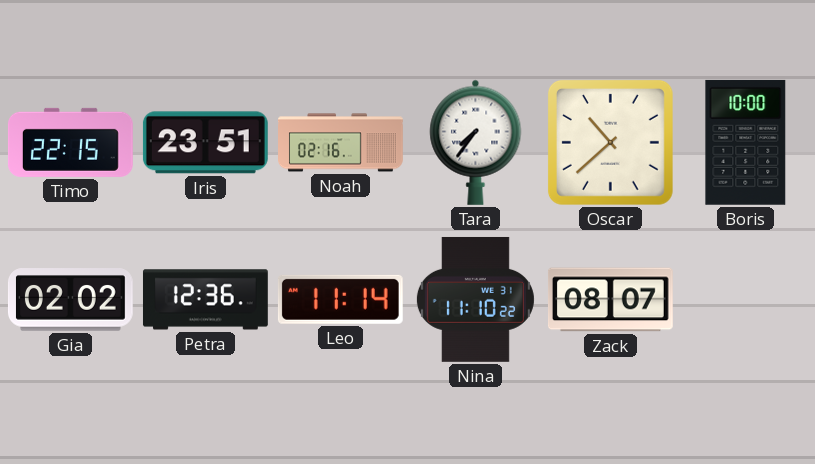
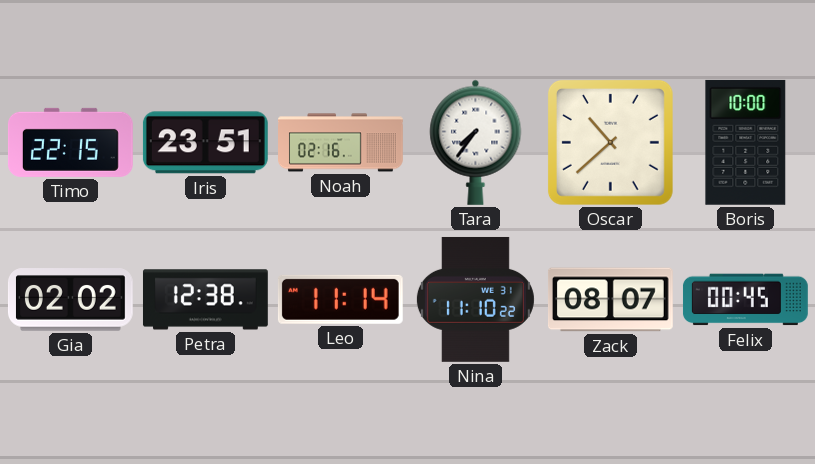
Petra: 12:36 -> 12:38 (205, 300)
Felix: none -> 00:45 (746, 300)
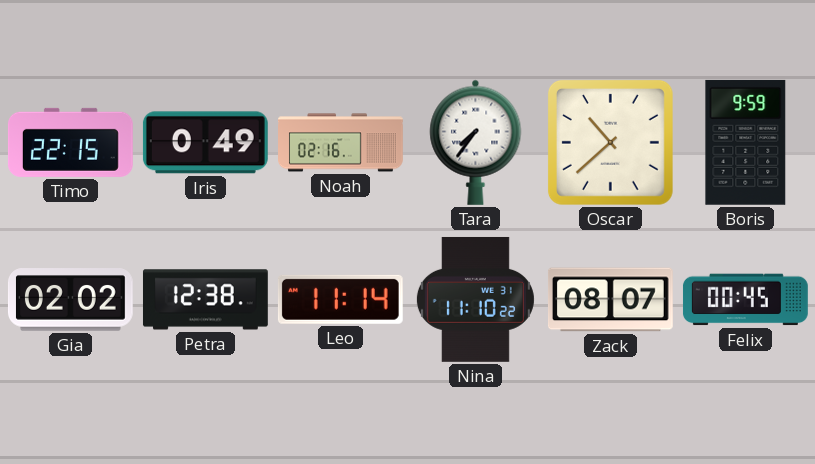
Iris: 23:51 -> 0:49 (205, 143)
Boris: 10:00 -> 9:59 (746, 142)
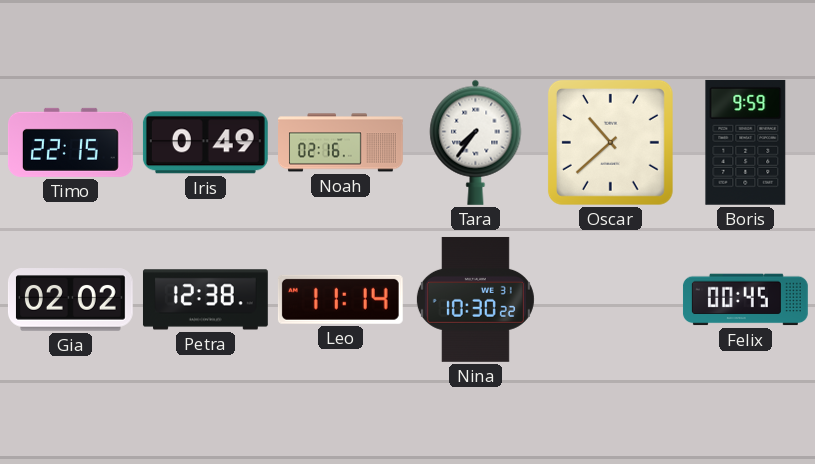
Nina: 11:10 -> 10:30 (475, 299)
Zack: 08:07 -> none (610, 300)
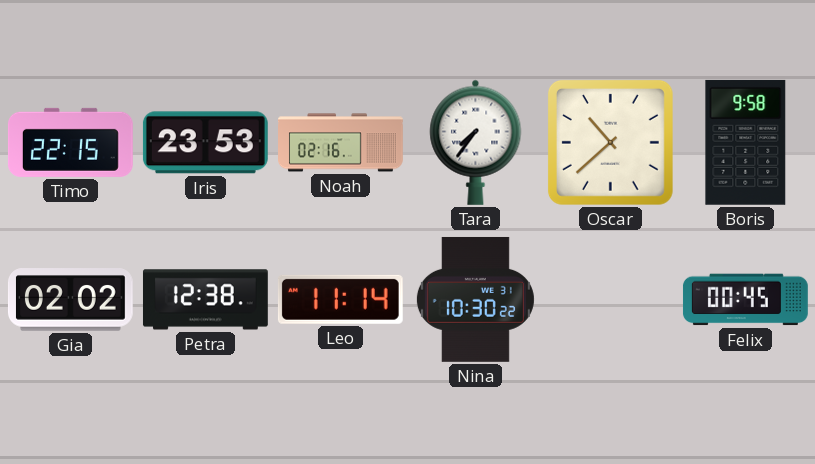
Iris: 0:49 -> 23:53 (205, 143)
Boris: 9:59 -> 9:58 (746, 142)
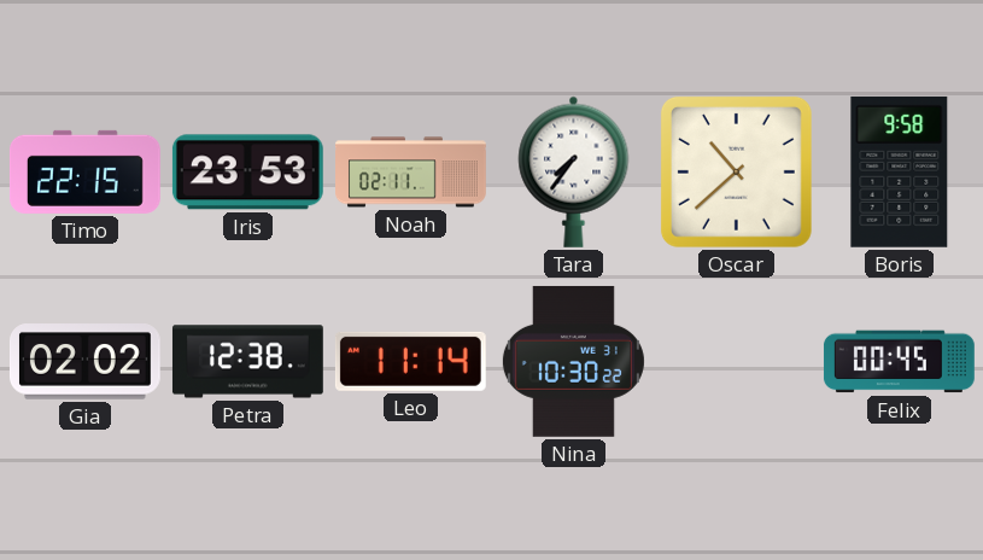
Noah: 02:16 -> 02:11 (411, 173)
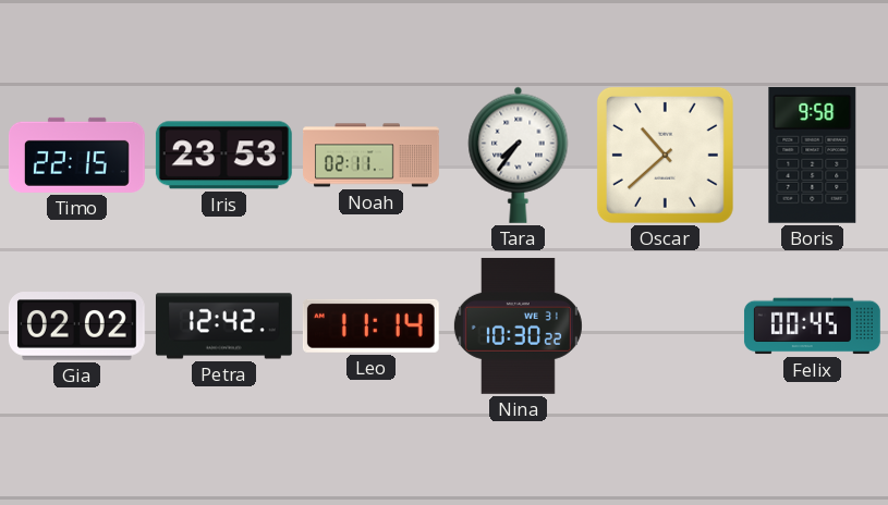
Petra: 12:38 -> 12:42 (223, 327)
